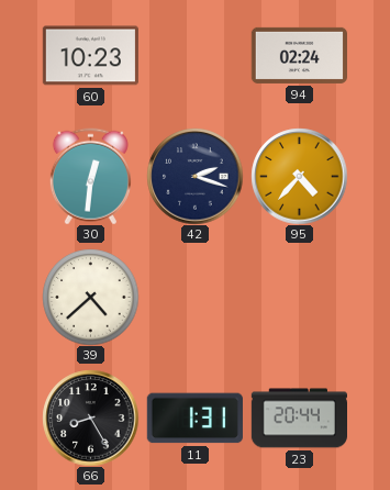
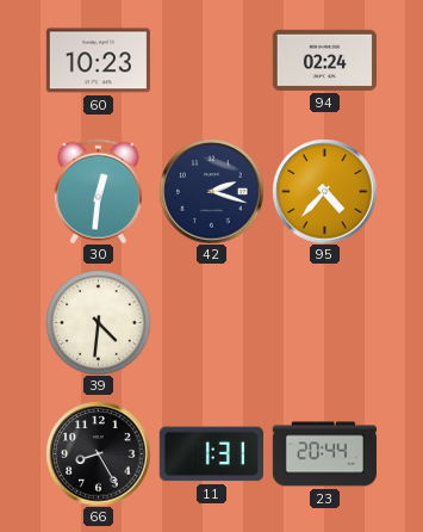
39: 4:38 -> 4:31 (98, 322)
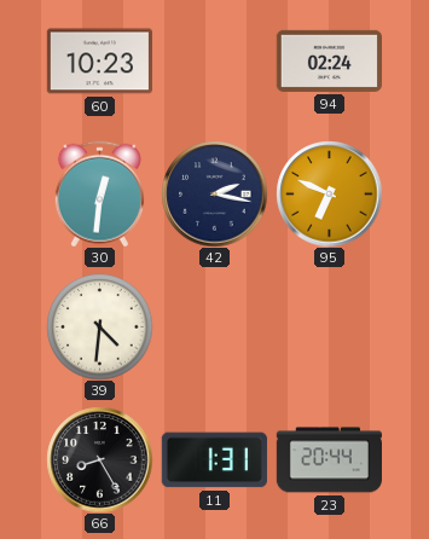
42: 2:18 -> 2:17 (214, 193)
95: 4:37 -> 6:49 (329, 193)
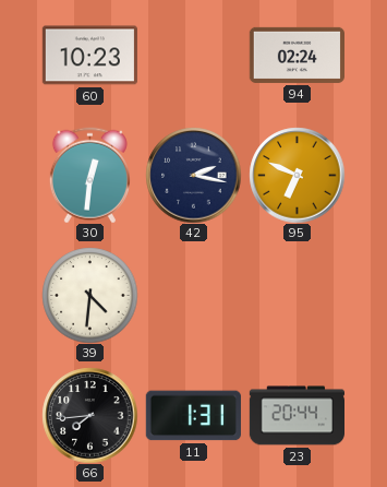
66: 8:25 -> 7:44 (89, 415)
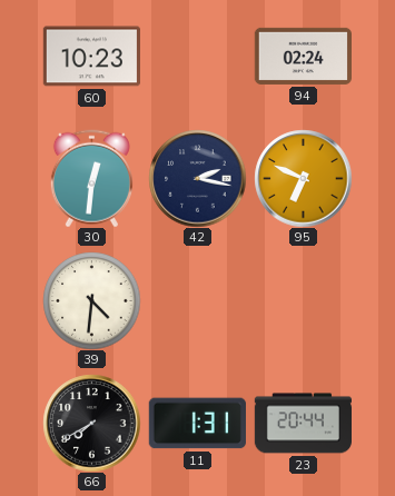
66: 7:44 -> 7:40 (91, 423)
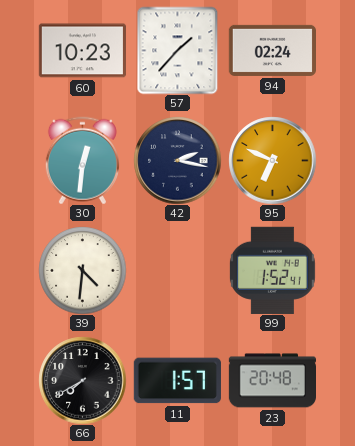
57: none -> 1:37 (178, 50)
99: none -> 1:52 (272, 270)
11: 1:31 -> 1:57 (177, 381)
23: 20:44 -> 20:48 (272, 381)
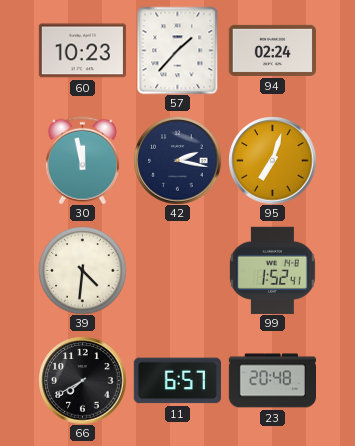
30: 12:31 -> 11:58 (82, 160)
95: 6:49 -> 7:03 (272, 160)
11: 1:57 -> 6:57 (177, 381)
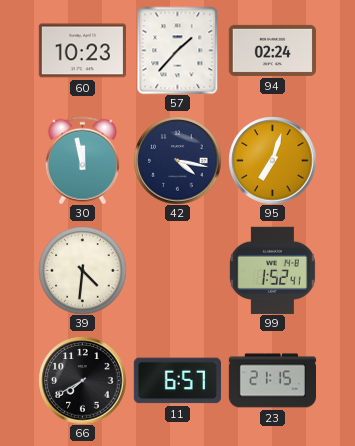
42: 2:17 -> 4:17 (177, 160)
23: 20:48 -> 21:15 (272, 381)
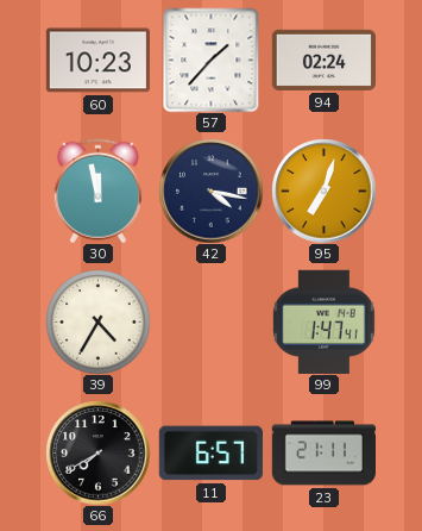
39: 4:31 -> 4:35 (97, 321)
99: 1:52 -> 1:47 (323, 321)
23: 21:15 -> 21:11 (323, 454)
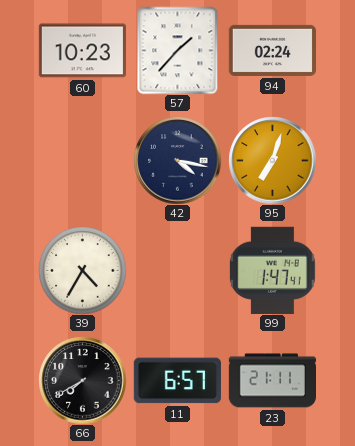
30: 11:58 -> none (97, 190)
